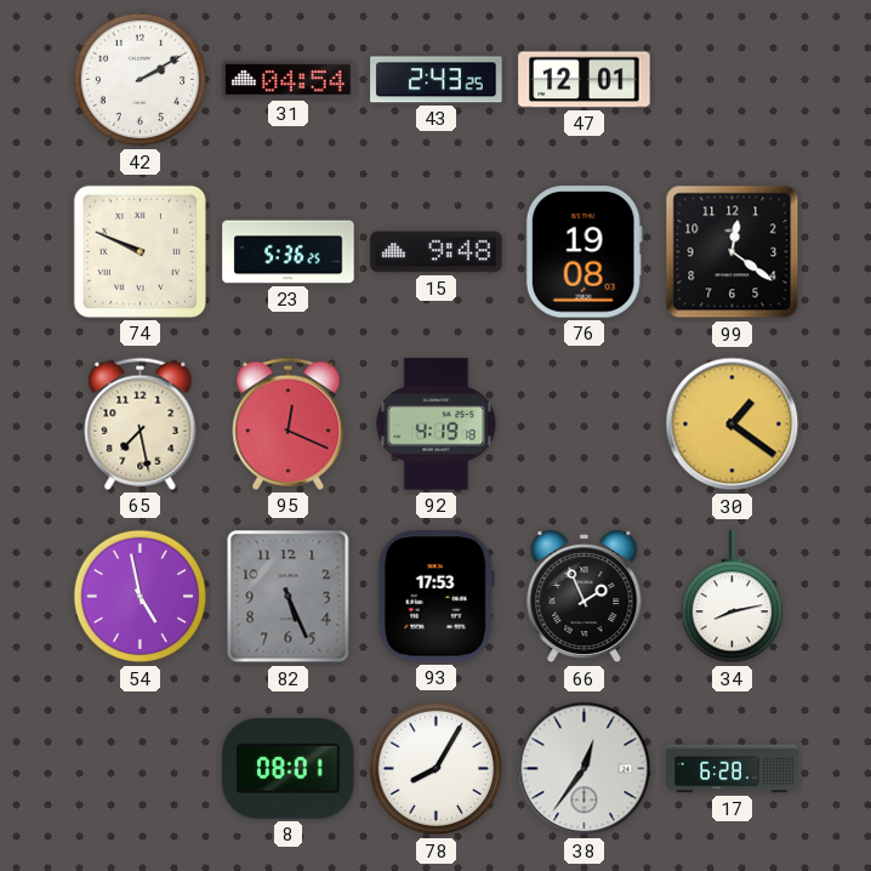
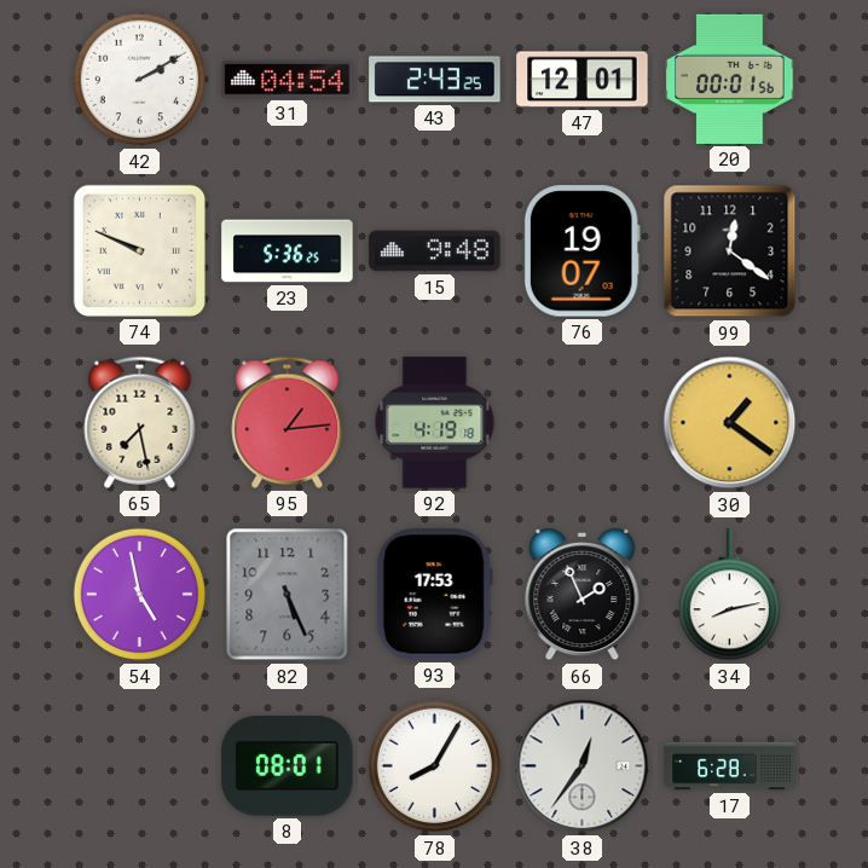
20: none -> 00:01 (730, 79)
76: 19:08 -> 19:07 (581, 251)
95: 12:19 -> 1:14 (288, 422)
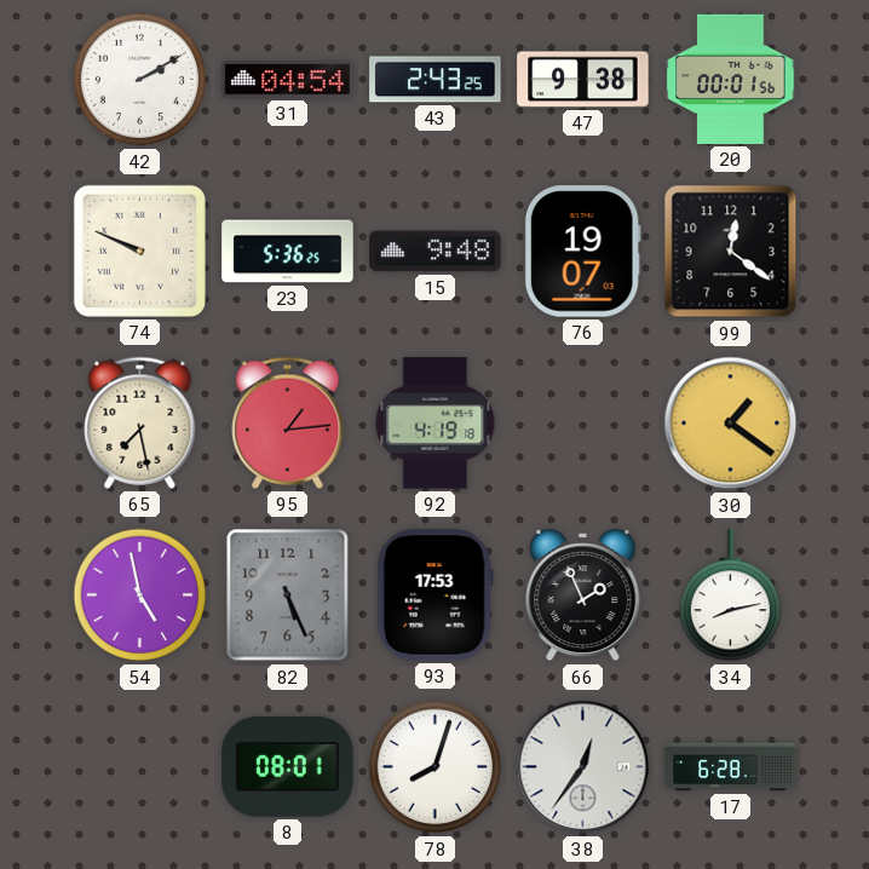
47: 12:01 -> 9:38 (583, 80)
78: 8:05 -> 8:03 (436, 767)
